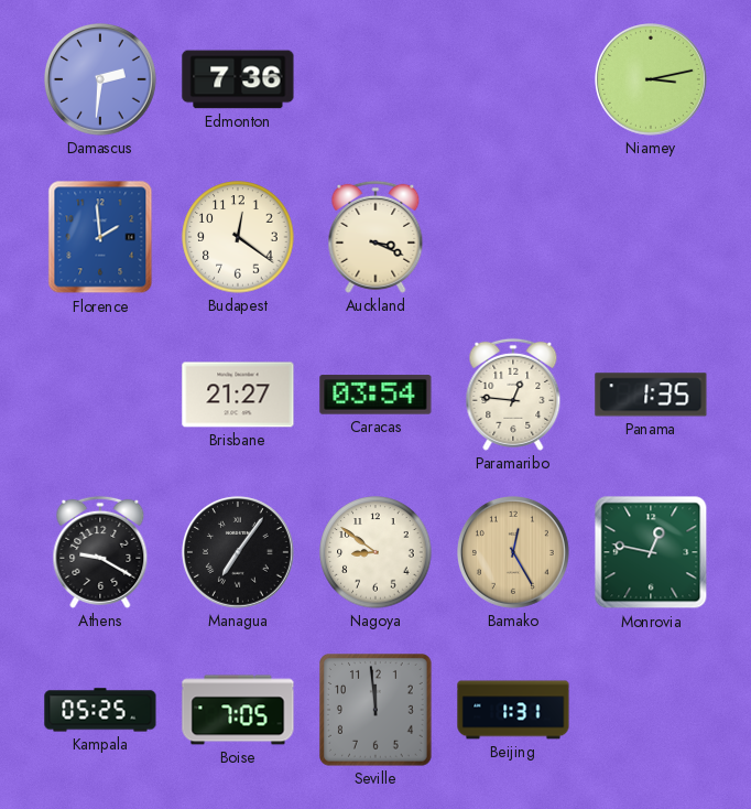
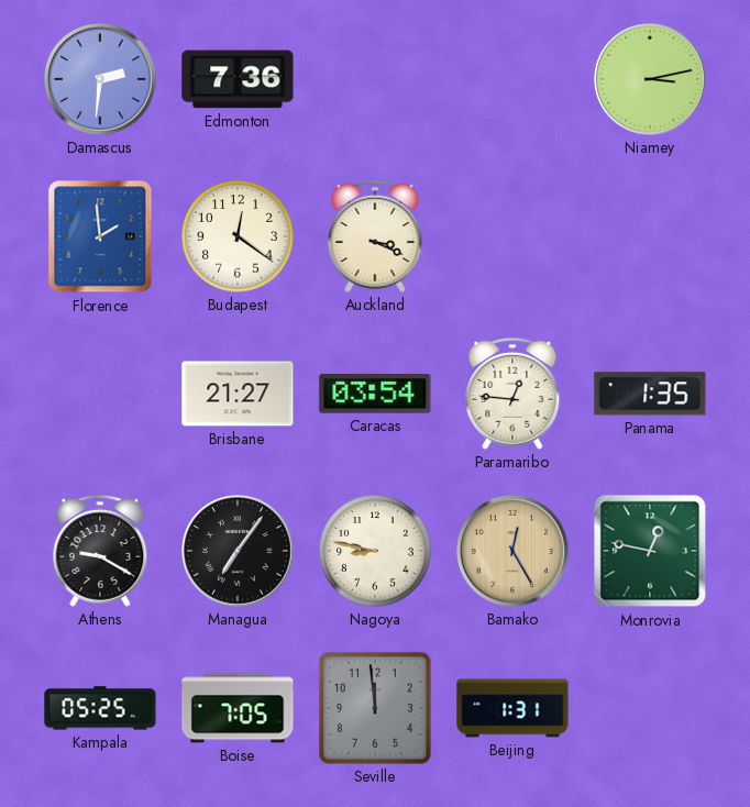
Nagoya: 8:51 -> 8:47 (375, 551)
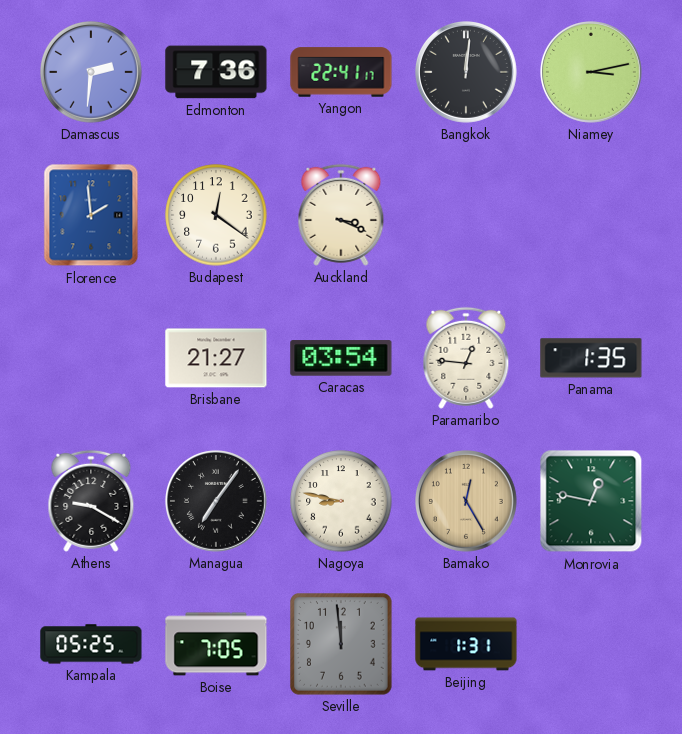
Yangon: none -> 22:41 (341, 72)
Bangkok: none -> 12:01 (467, 73)
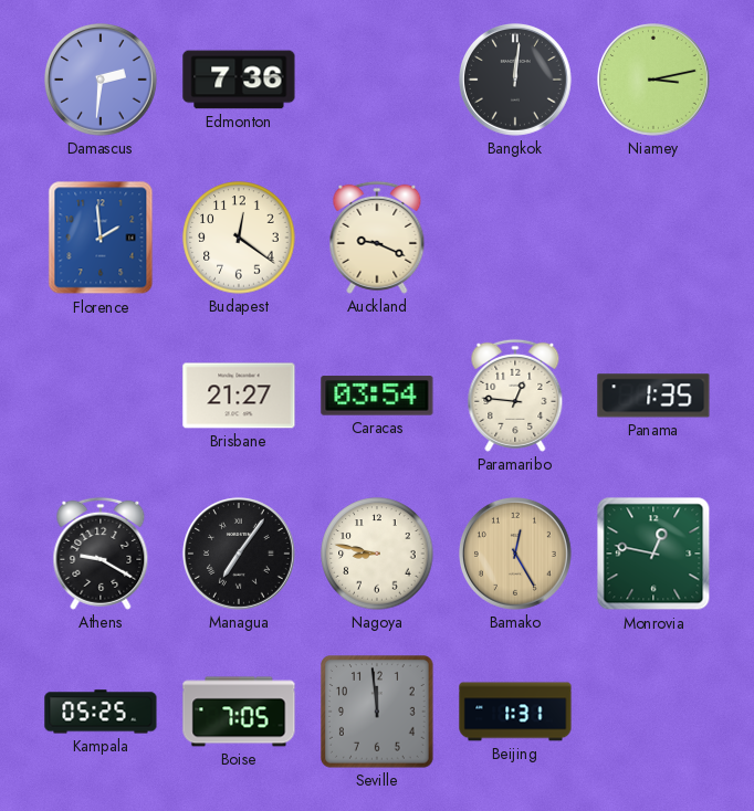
Yangon: 22:41 -> none (341, 72)
Auckland: 3:19 -> 9:19 (377, 238)
